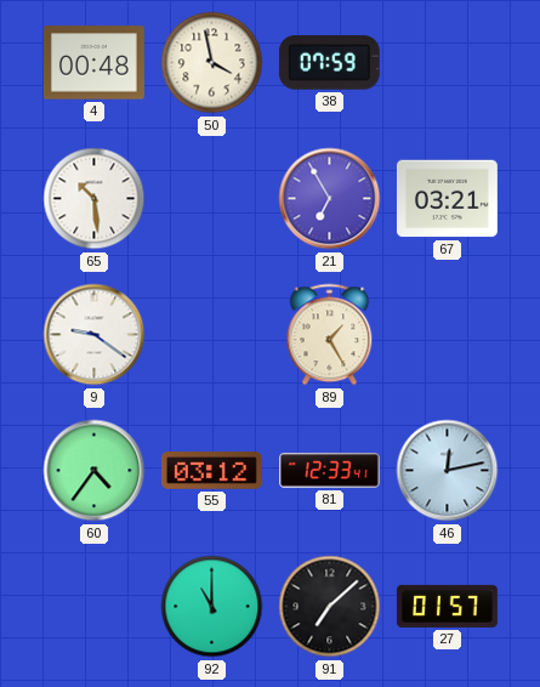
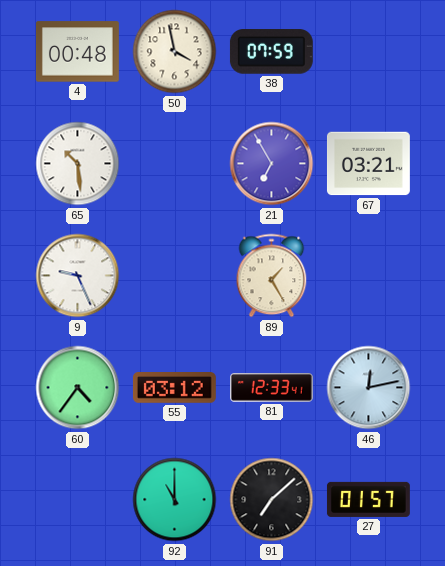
9: 9:21 -> 9:26 (78, 276)
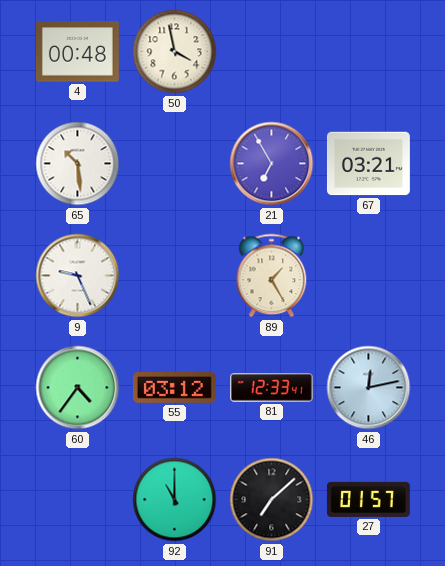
38: 07:59 -> none (271, 52)
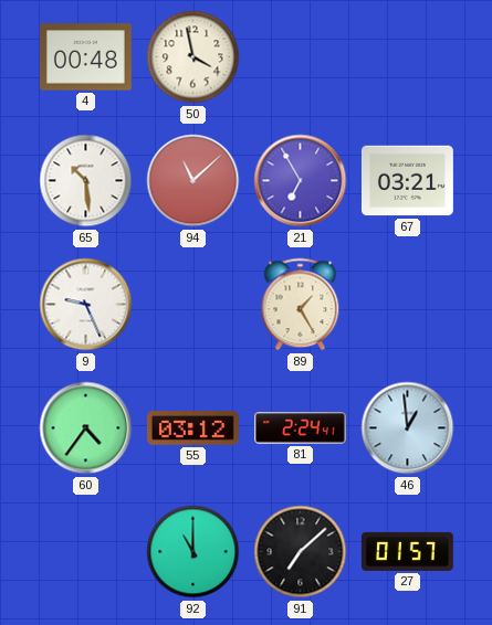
94: none -> 11:08 (193, 181)
81: 12:33 -> 2:24 (301, 428)
46: 12:13 -> 12:59 (408, 428)
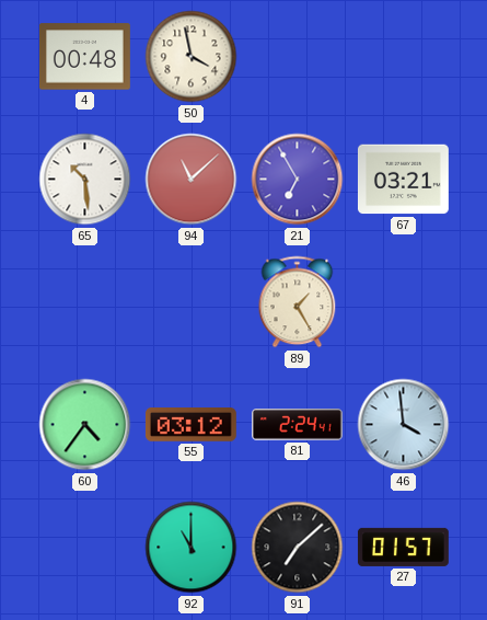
9: 9:26 -> none (86, 305)
46: 12:59 -> 3:59 (404, 425)
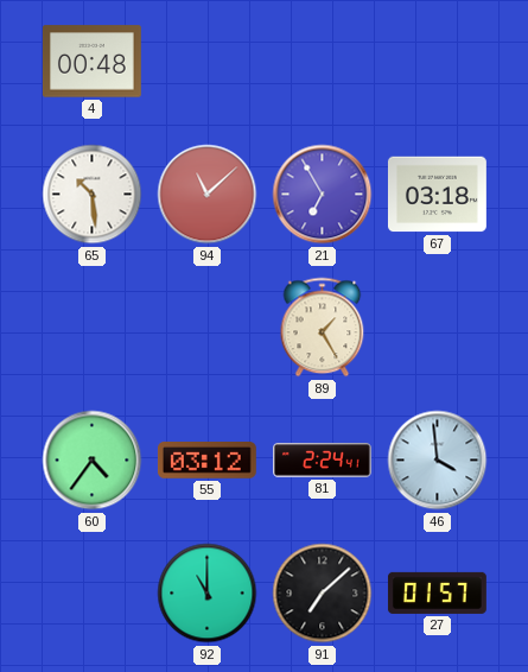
50: 3:58 -> none (192, 57)
67: 03:21 -> 03:18 (437, 195)
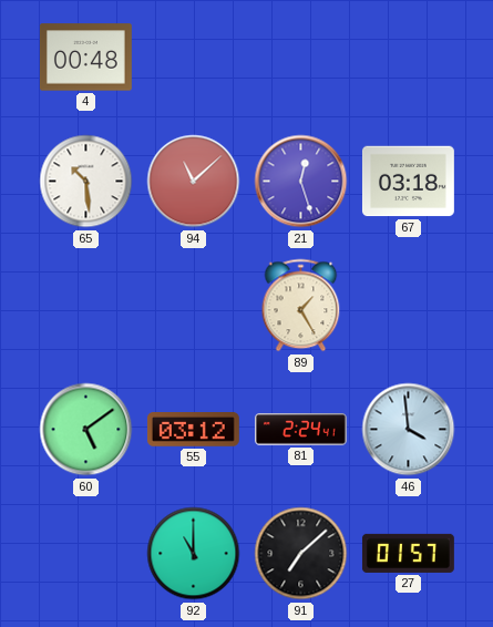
21: 6:55 -> 12:27 (301, 182)
60: 4:36 -> 5:09 (86, 430)
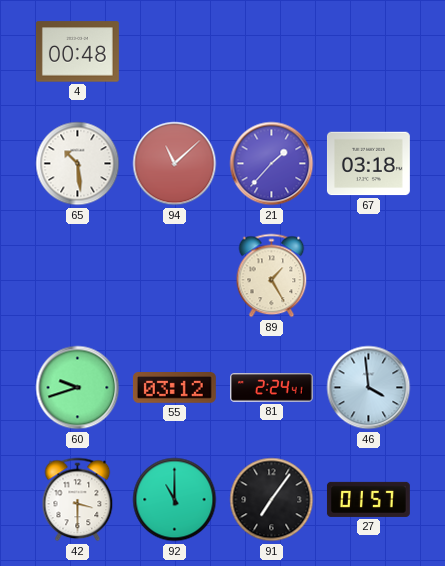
21: 12:27 -> 1:37 (272, 164)
60: 5:09 -> 9:42 (78, 388)
42: none -> 3:30 (78, 500)
91: 7:08 -> 7:06 (272, 500)
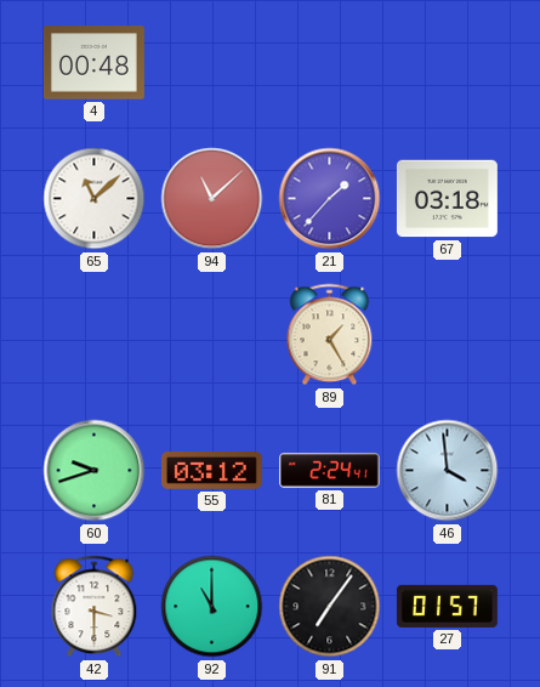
65: 10:29 -> 11:08 (95, 199)
